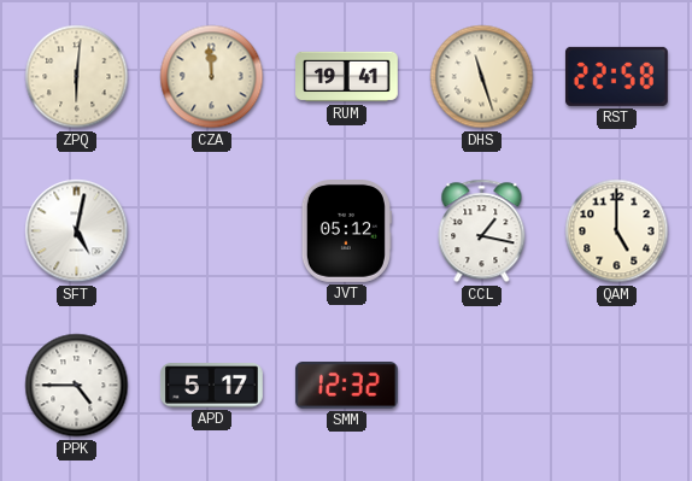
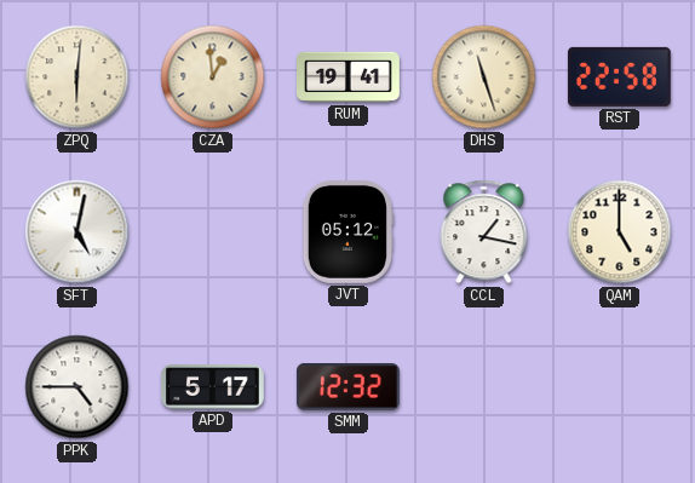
CZA: 11:59 -> 12:59 (213, 77)
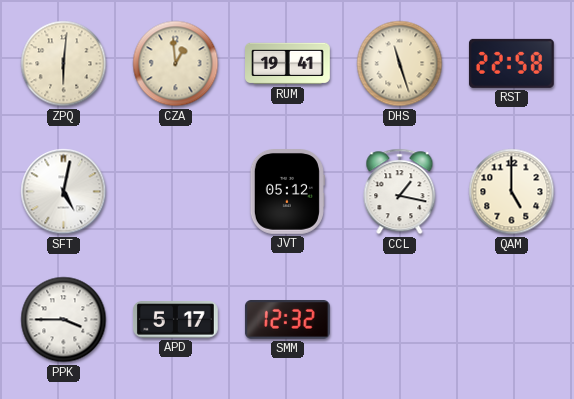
PPK: 4:45 -> 3:45 (64, 320)
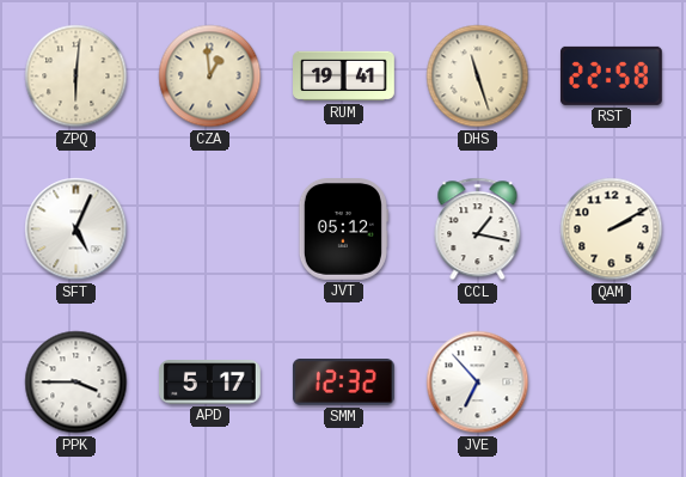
SFT: 5:02 -> 5:04 (76, 230)
QAM: 5:00 -> 2:10 (612, 230)
JVE: none -> 6:53 (478, 383)
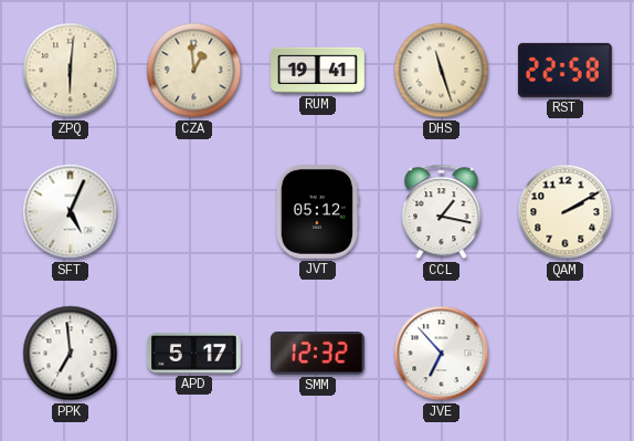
PPK: 3:45 -> 6:59 (71, 354)
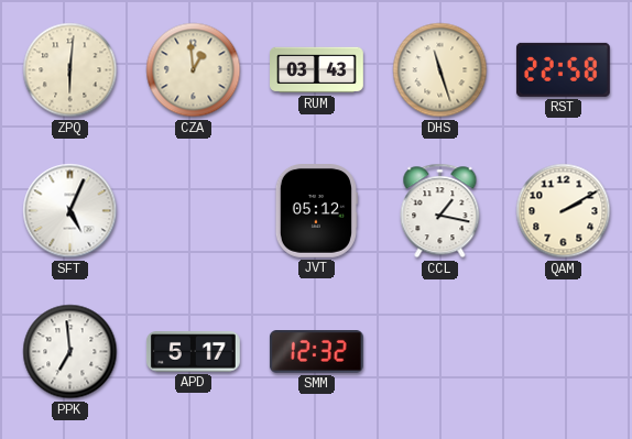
RUM: 19:41 -> 03:43 (317, 70)
JVE: 6:53 -> none (442, 354)
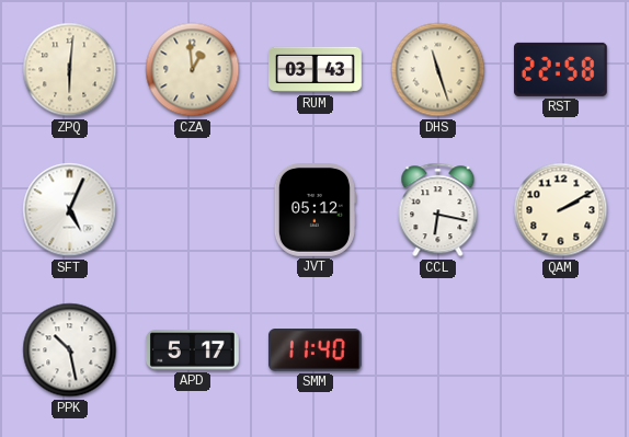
CCL: 1:17 -> 6:17 (438, 210)
PPK: 6:59 -> 10:28 (70, 350)
SMM: 12:32 -> 11:40 (314, 350)
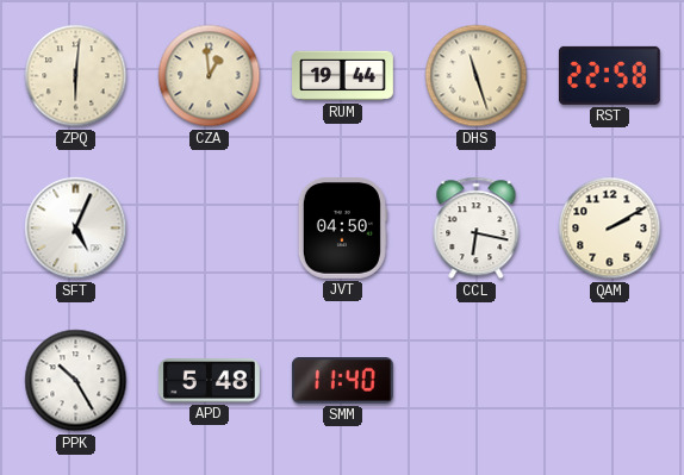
RUM: 03:43 -> 19:44 (343, 76)
JVT: 05:12 -> 04:50 (342, 229)
PPK: 10:28 -> 10:25 (76, 381)
APD: 5:17 -> 5:48 (210, 381)
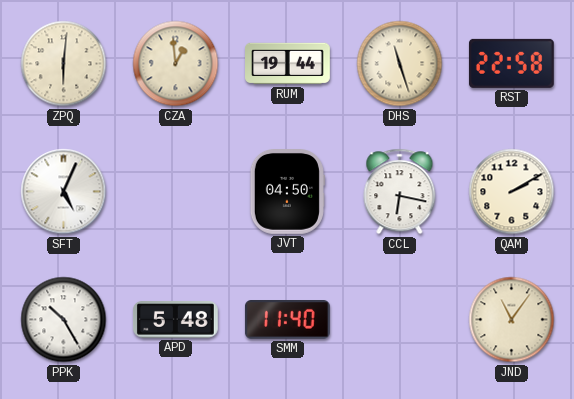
JND: none -> 11:06 (512, 320)
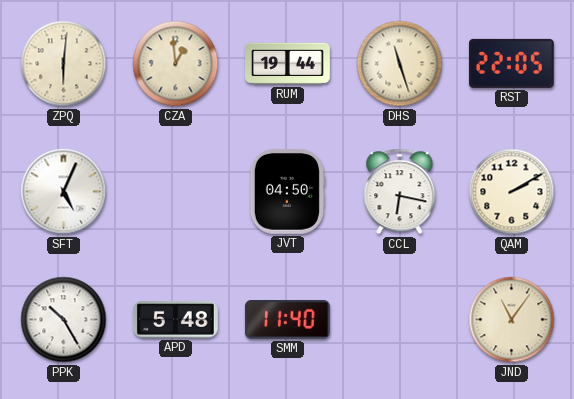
RST: 22:58 -> 22:05 (511, 63)
